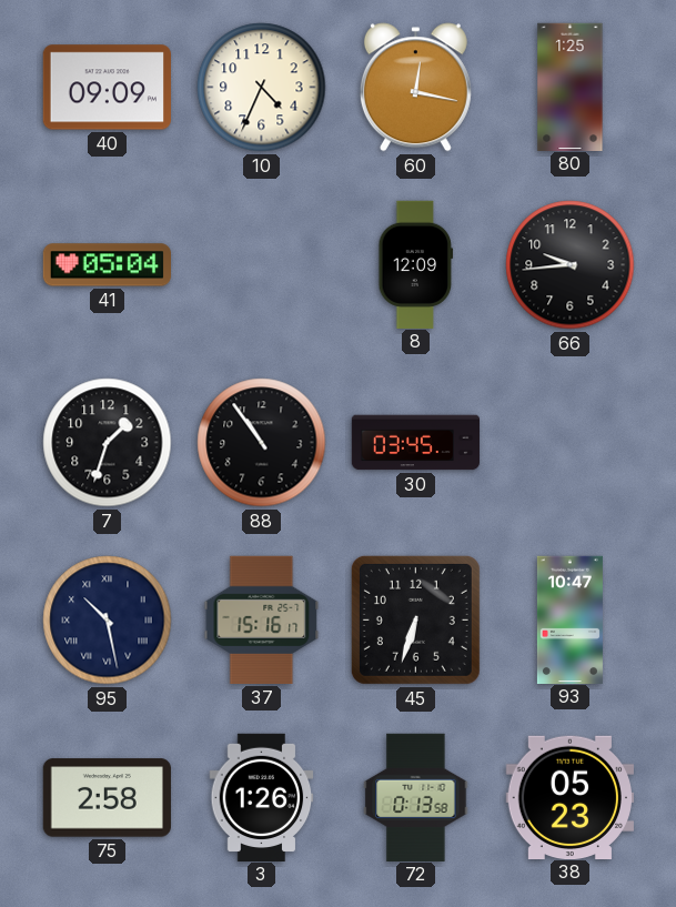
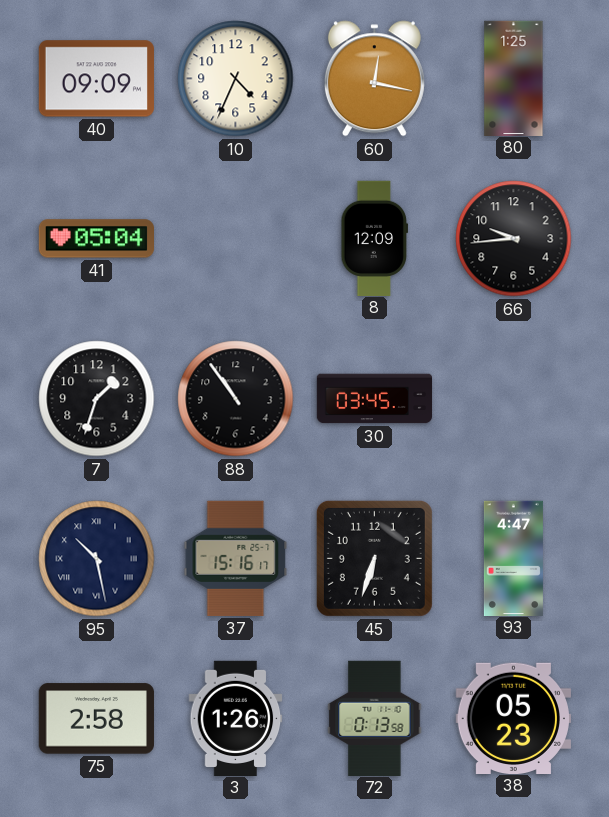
93: 10:47 -> 4:47 (513, 558)
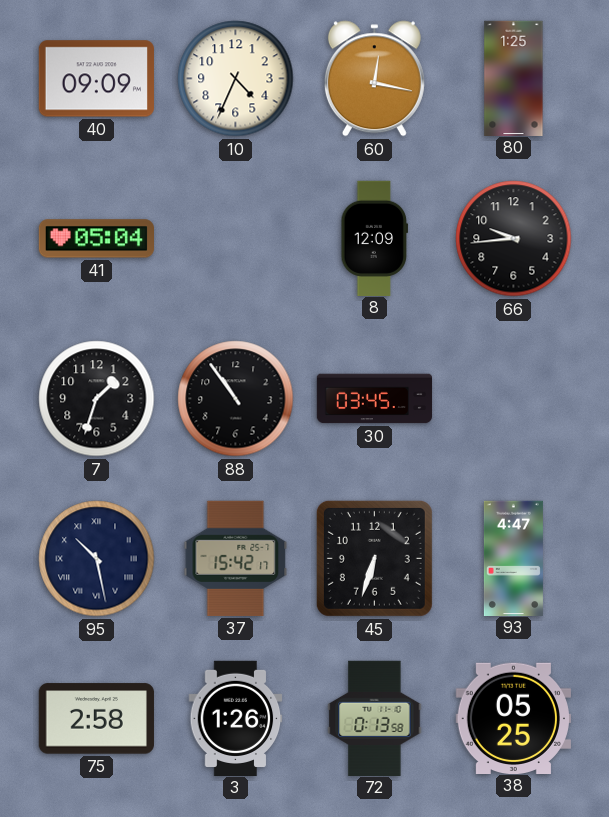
37: 15:16 -> 15:42 (236, 558)
38: 05:23 -> 05:25 (513, 718)
